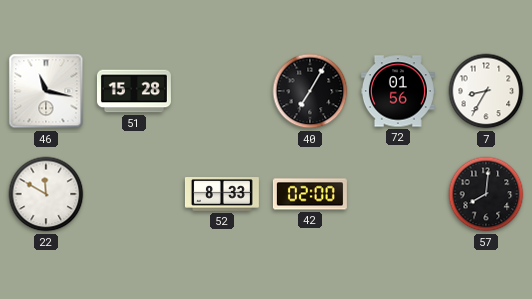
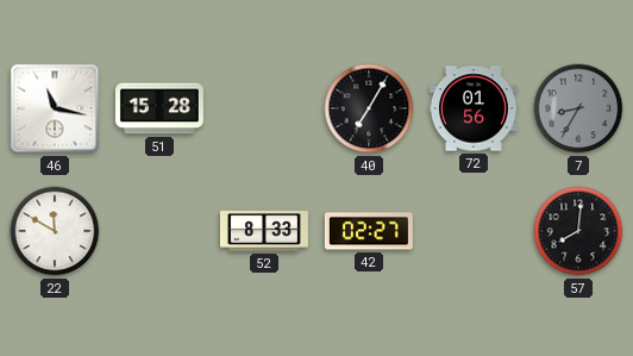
7 dial: white -> grey (578, 108)
42: 02:00 -> 02:27 (369, 231)
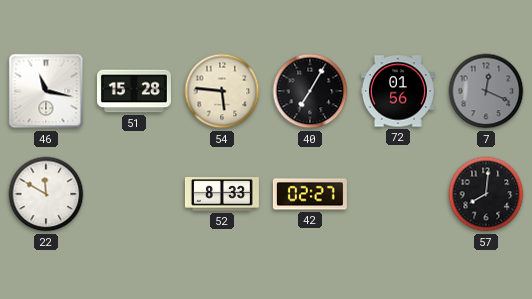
54: none -> 5:46 (222, 91)
7: 8:35 -> 12:19 (486, 91)
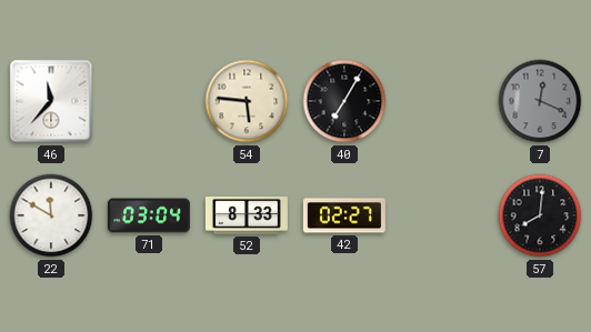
46: 11:17 -> 11:37 (51, 101)
51: 15:28 -> none (134, 91)
72: 01:56 -> none (398, 91)
71: none -> 03:04 (149, 215)
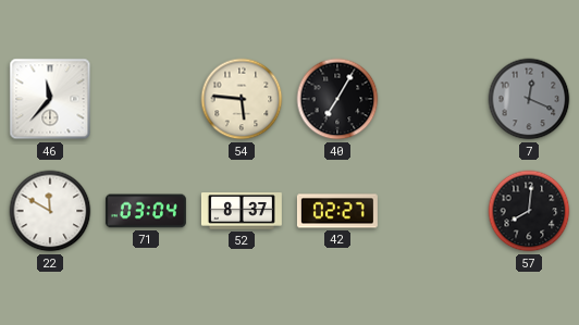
52: 8:33 -> 8:37 (242, 211)
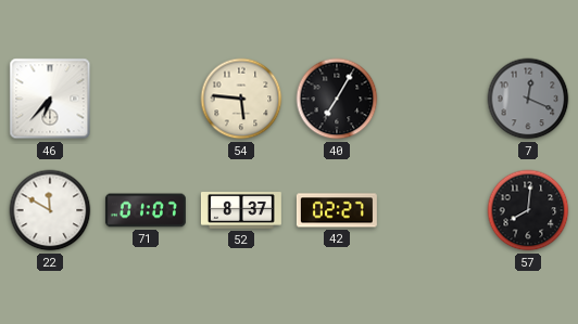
46: 11:37 -> 6:37 (50, 99)
71: 03:04 -> 01:07 (146, 210)
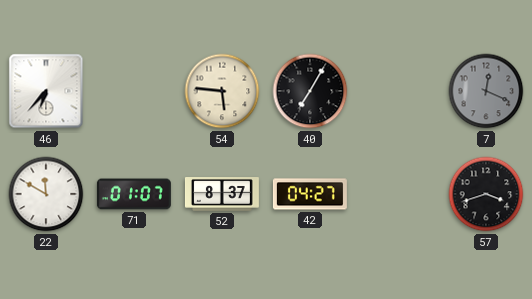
42: 02:27 -> 04:27 (310, 194)
57: 8:01 -> 3:42 (486, 194)
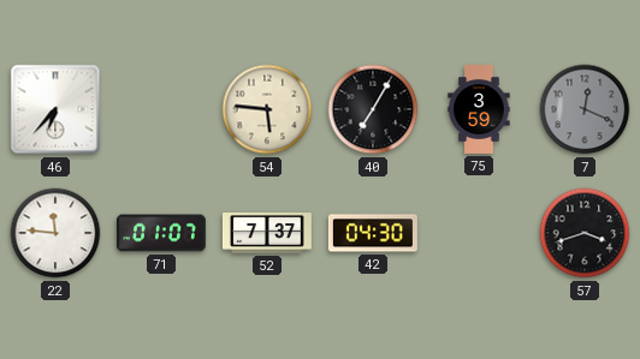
75: none -> 3:59 (479, 109)
22: 11:50 -> 11:46 (55, 233)
52: 8:37 -> 7:37 (267, 233)
42: 04:27 -> 04:30 (373, 233)
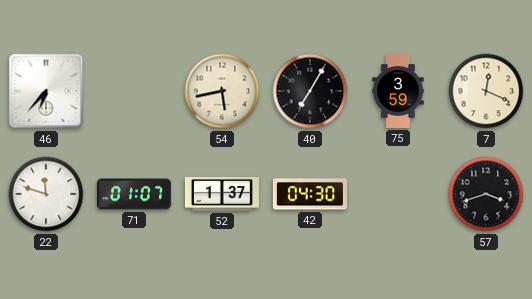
54: 5:46 -> 5:43 (222, 91)
7 dial: grey -> cream (486, 91)
22: 11:46 -> 11:48 (46, 194)
52: 7:37 -> 1:37 (222, 194)
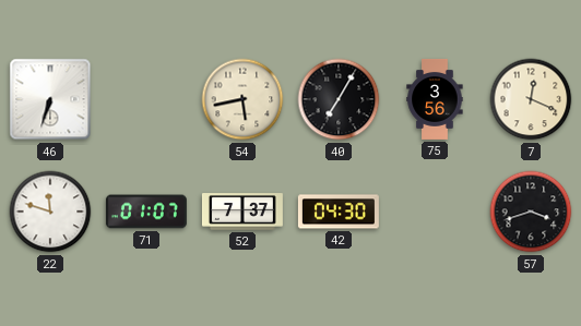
46: 6:37 -> 6:33 (50, 99)
75: 3:59 -> 3:56 (435, 99)
52: 1:37 -> 7:37 (242, 212)
